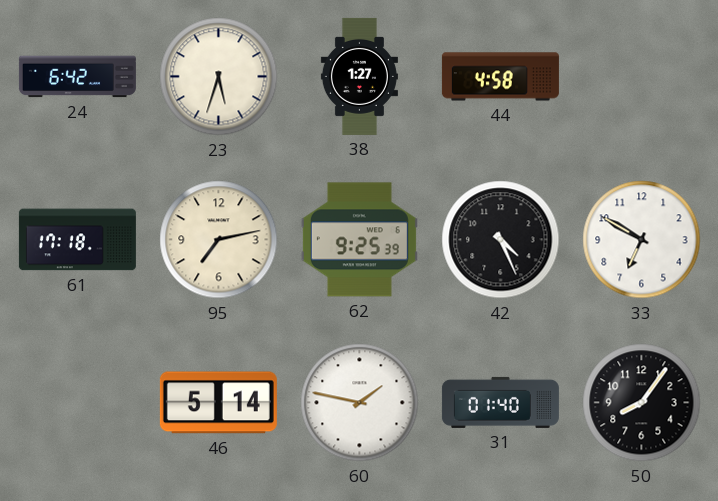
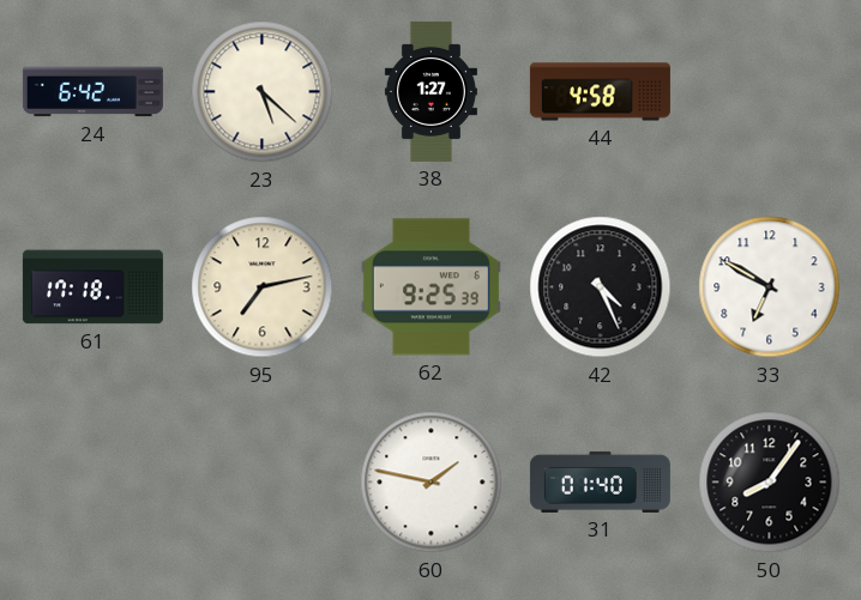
23: 5:33 -> 5:22 (263, 92)
46: 5:14 -> none (218, 403)
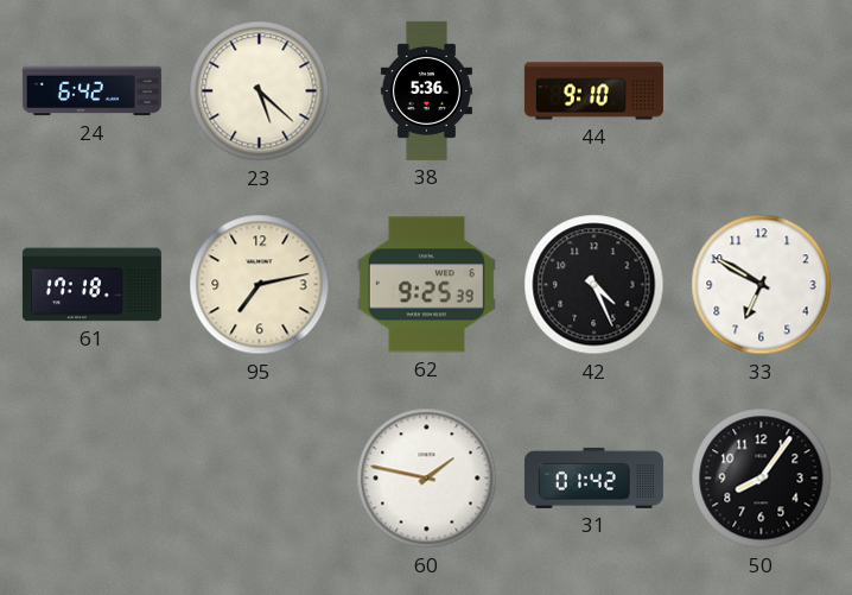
38: 1:27 -> 5:36 (426, 90)
44: 4:58 -> 9:10 (593, 91)
31: 01:40 -> 01:42 (593, 477)
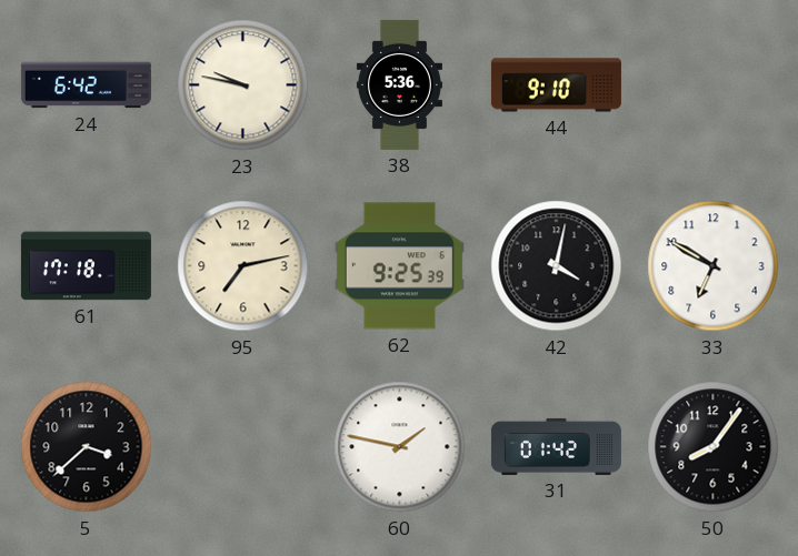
23: 5:22 -> 9:47 (243, 85)
42: 4:26 -> 4:02 (557, 266)
5: none -> 3:38 (87, 447)
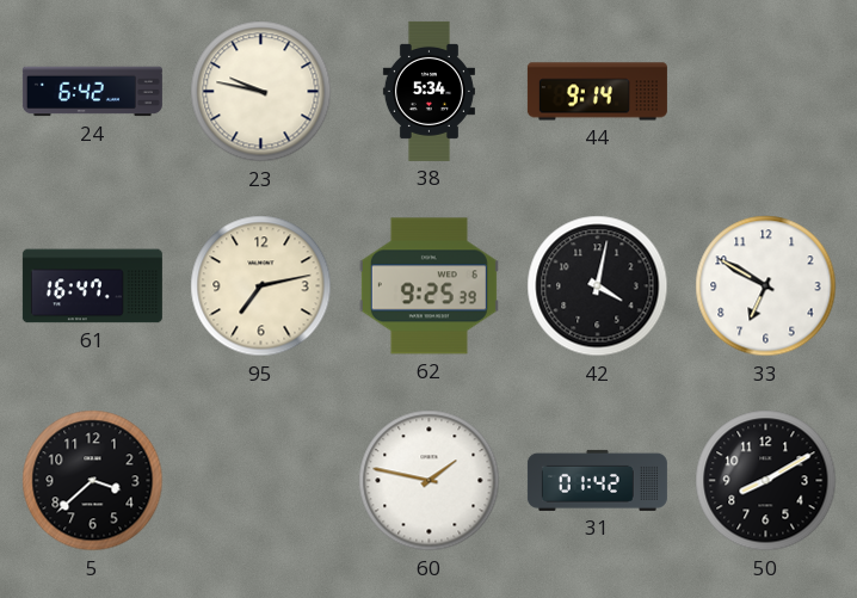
38: 5:36 -> 5:34 (428, 91)
44: 9:10 -> 9:14 (597, 92)
61: 17:18 -> 16:47 (92, 286)
50: 8:06 -> 8:10 (766, 481)
